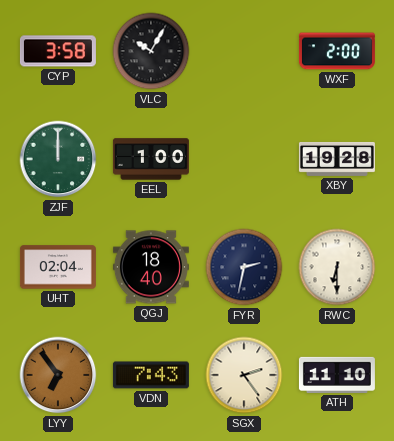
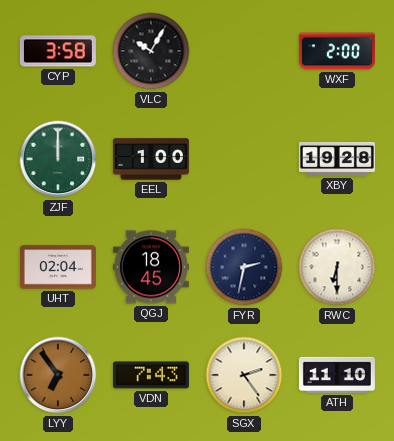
QGJ: 18:40 -> 18:45 (151, 267)
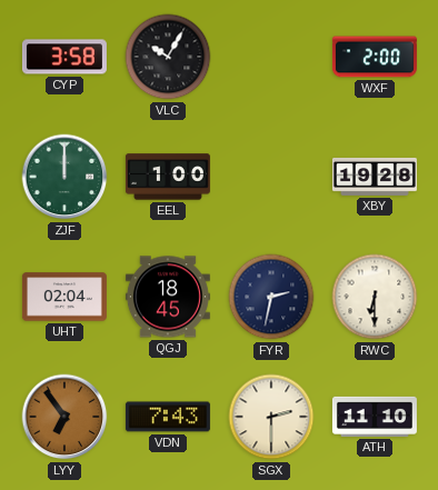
SGX: 2:24 -> 2:30 (271, 417)
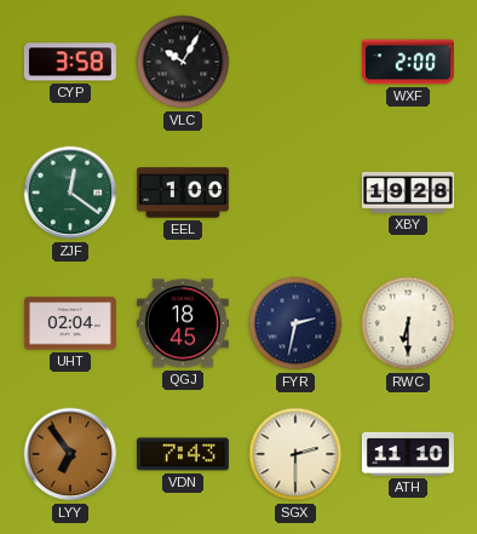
ZJF: 12:00 -> 12:21 (70, 193)
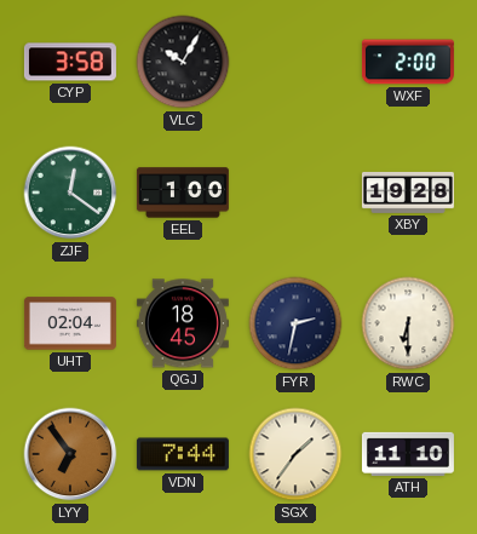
VDN: 7:43 -> 7:44 (183, 454)
SGX: 2:30 -> 1:36 (295, 454)
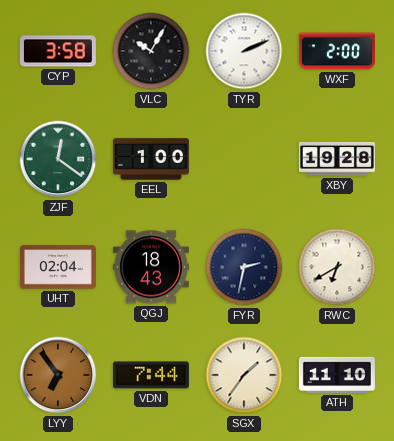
TYR: none -> 2:11 (244, 51)
QGJ: 18:45 -> 18:43 (151, 267)
RWC: 6:30 -> 6:40 (337, 267)
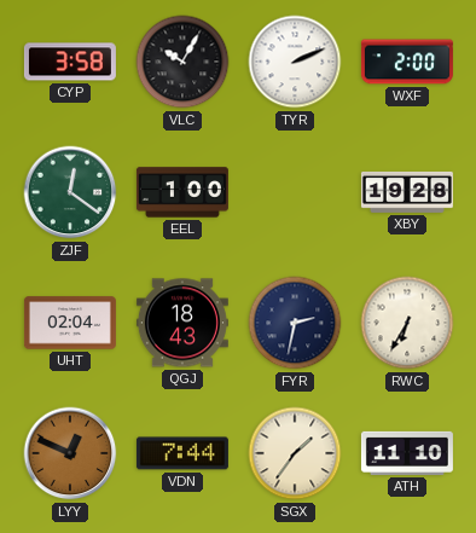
RWC: 6:40 -> 6:35 (407, 323)
LYY: 6:54 -> 12:49 (70, 453)
